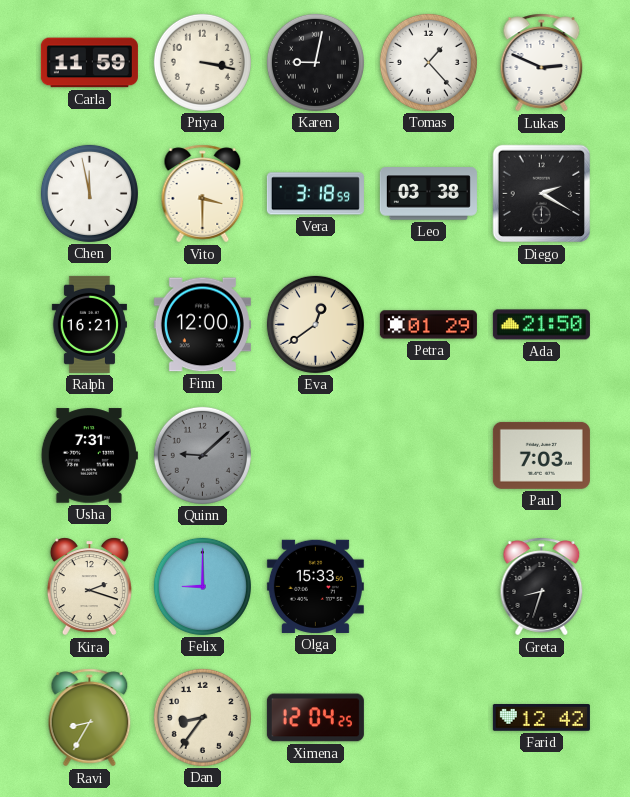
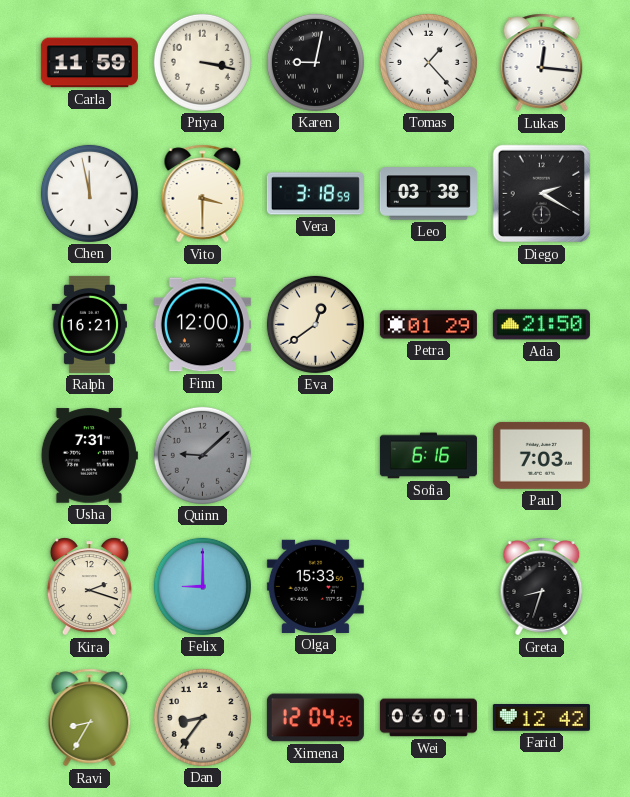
Lukas: 2:49 -> 12:16 (542, 63)
Sofia: none -> 6:16 (428, 456)
Wei: none -> 06:01 (428, 718)
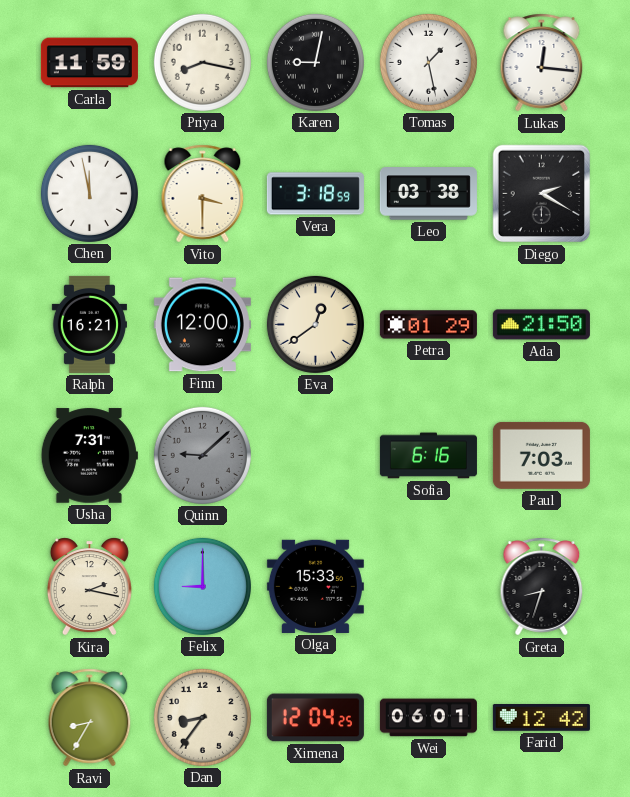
Priya: 3:17 -> 8:17 (202, 62)
Tomas: 1:23 -> 1:28 (428, 62)
Kira: 2:18 -> 2:17 (89, 587)
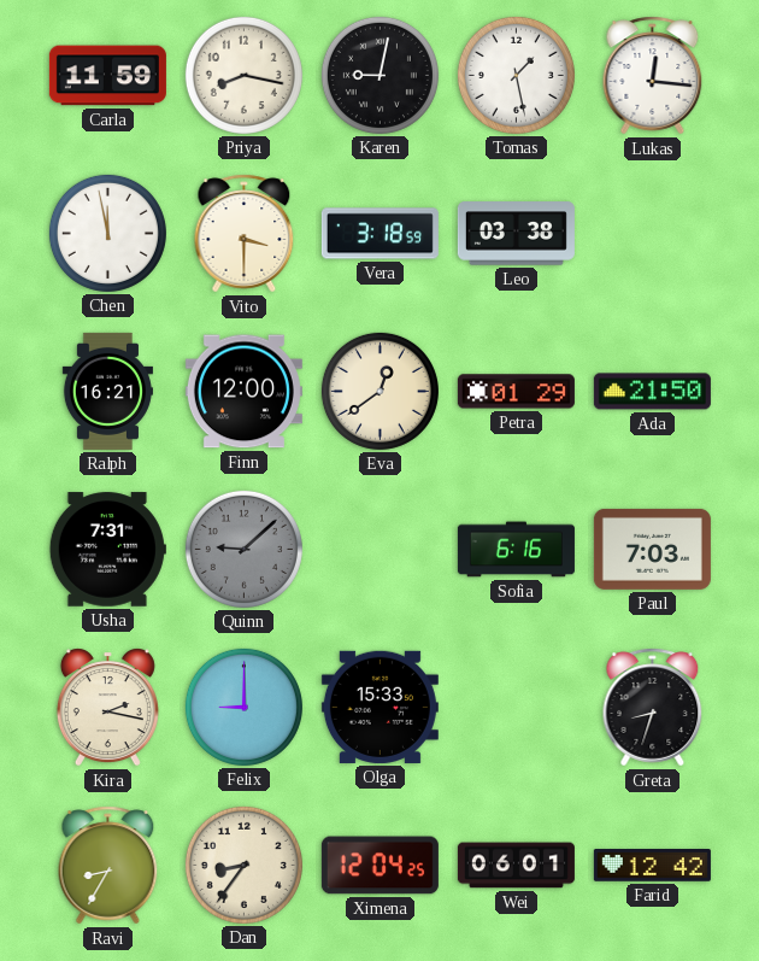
Diego: 2:20 -> none (542, 194)
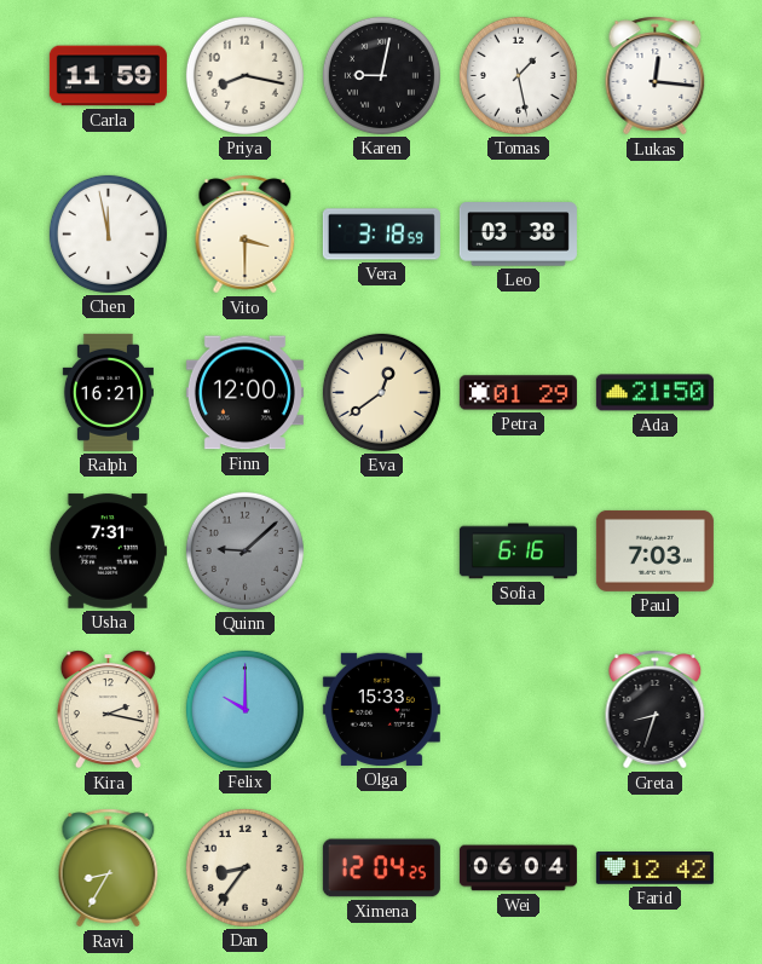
Felix: 9:00 -> 10:00 (244, 709)
Wei: 06:01 -> 06:04 (518, 868)
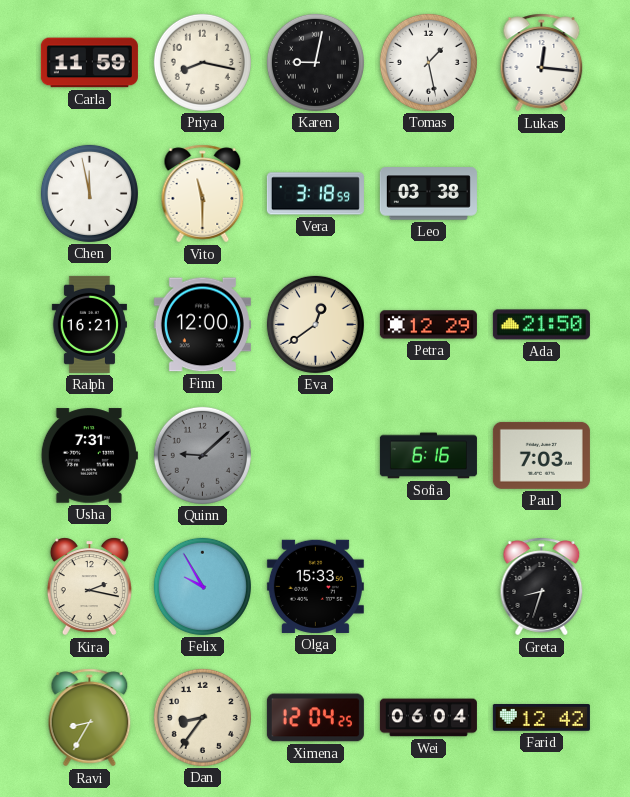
Vito: 3:30 -> 11:30 (203, 194)
Petra: 01:29 -> 12:29 (428, 325)
Felix: 10:00 -> 9:55 (202, 586)
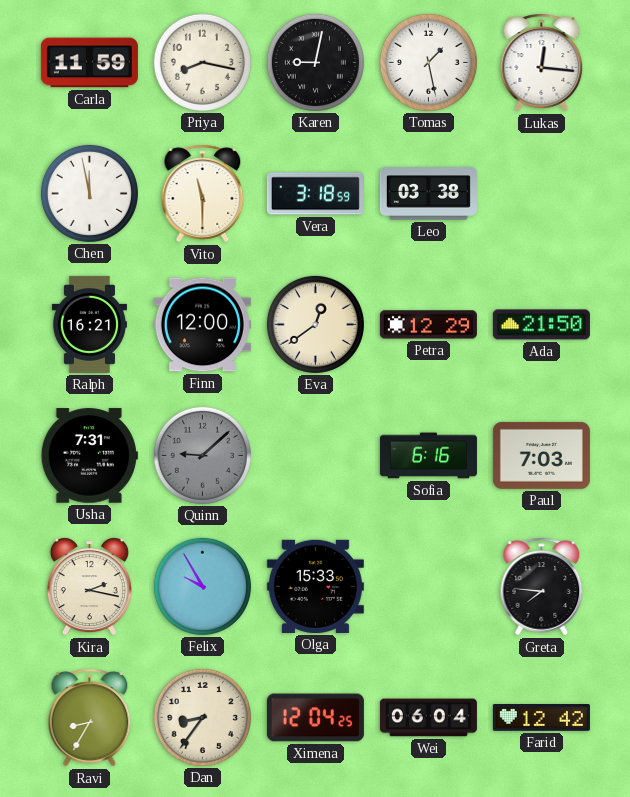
Greta: 8:33 -> 7:46 (542, 587)
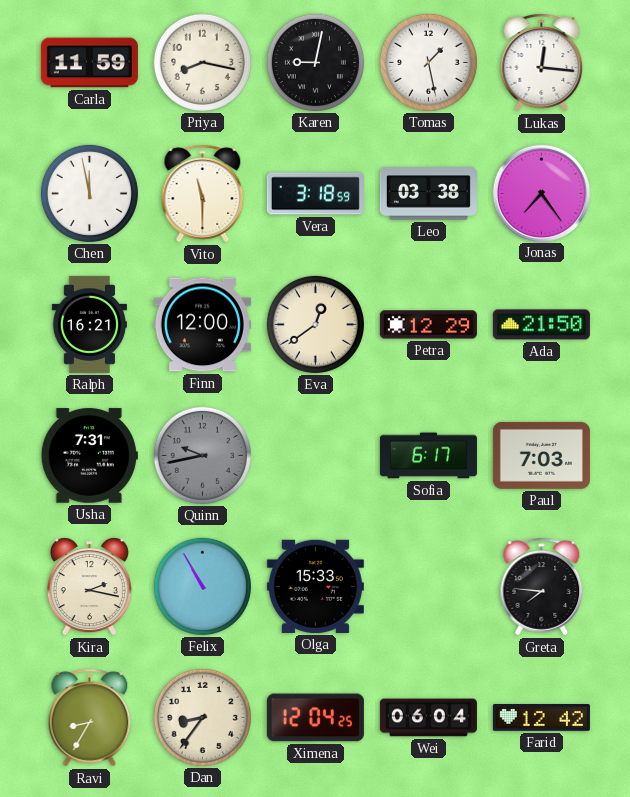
Jonas: none -> 7:24 (541, 193)
Quinn: 9:08 -> 9:43 (202, 455)
Sofia: 6:16 -> 6:17 (428, 456)
Felix: 9:55 -> 10:55 (202, 586)
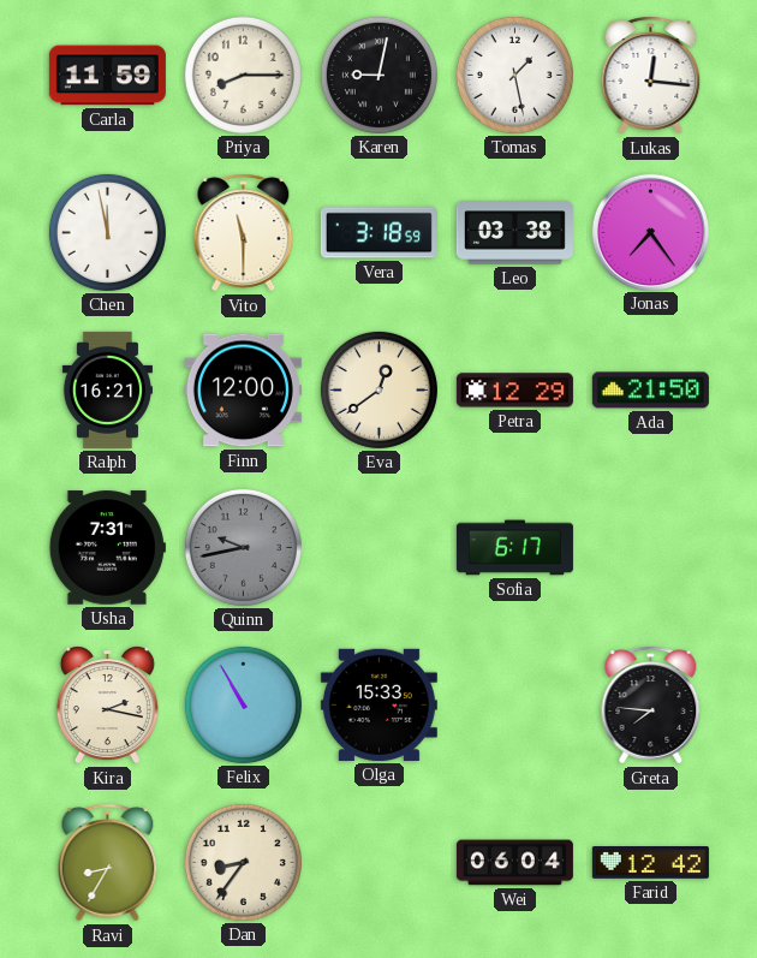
Priya: 8:17 -> 8:15 (243, 75)
Paul: 7:03 -> none (541, 455)
Ximena: 12:04 -> none (315, 718)
